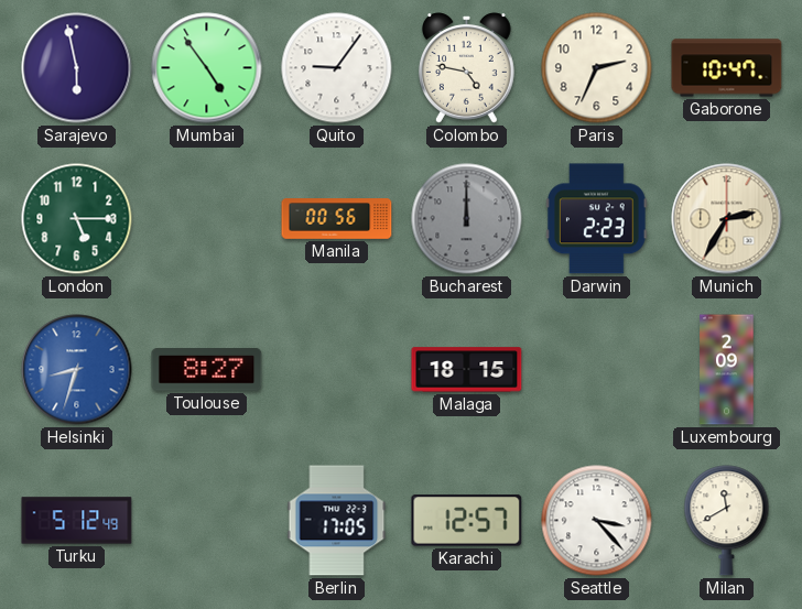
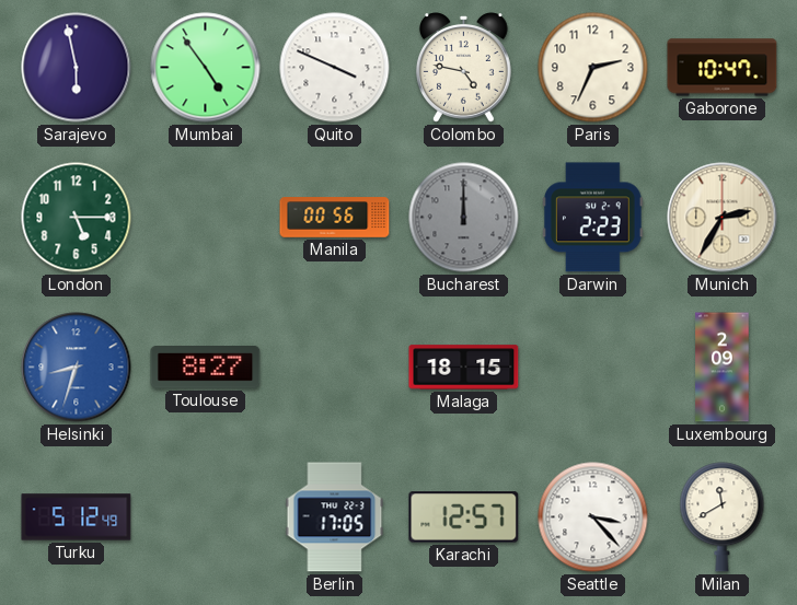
Quito: 9:06 -> 3:49 (335, 68)
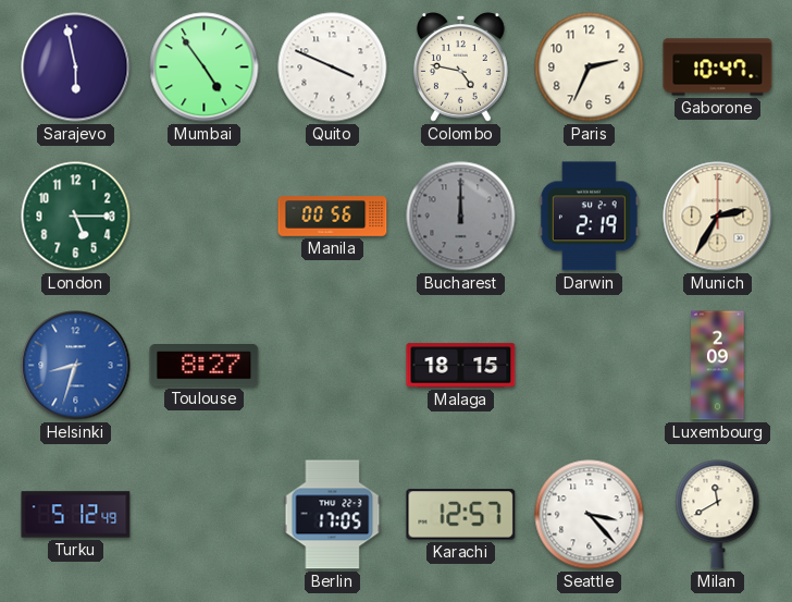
Darwin: 2:23 -> 2:19 (589, 217)
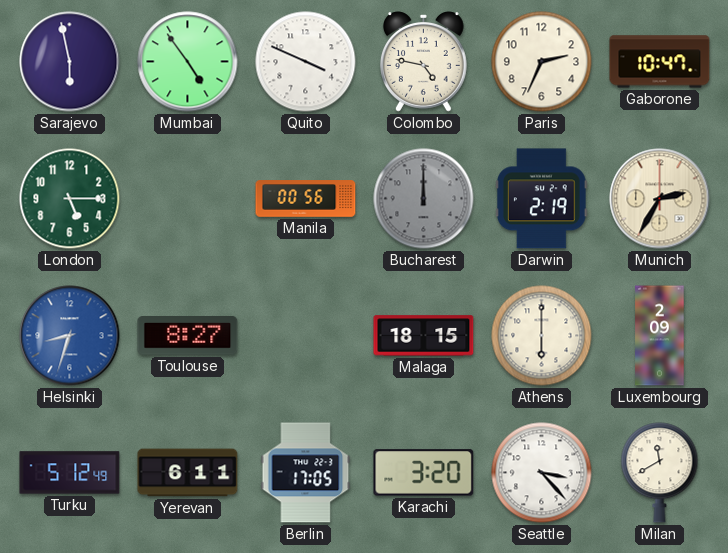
Athens: none -> 6:00 (542, 336)
Yerevan: none -> 6:11 (188, 473)
Karachi: 12:57 -> 3:20 (424, 473)
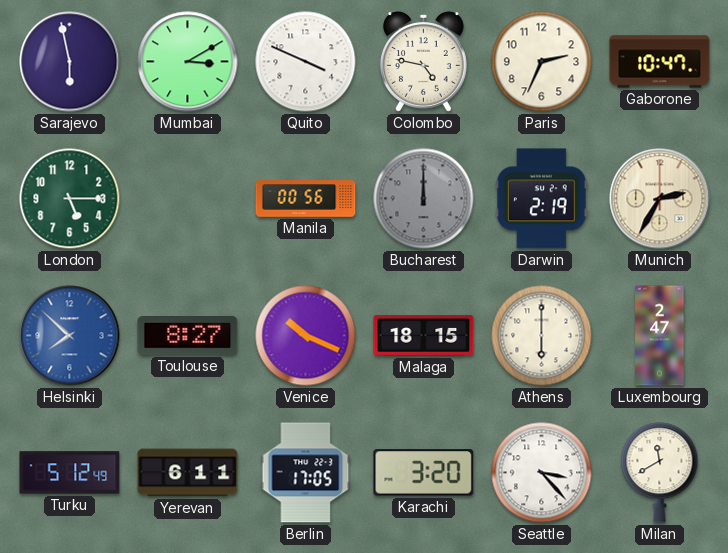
Mumbai: 4:54 -> 3:10 (188, 62)
Helsinki: 8:33 -> 7:52 (70, 336)
Venice: none -> 10:19 (306, 336)
Luxembourg: 2:09 -> 2:47 (660, 336)
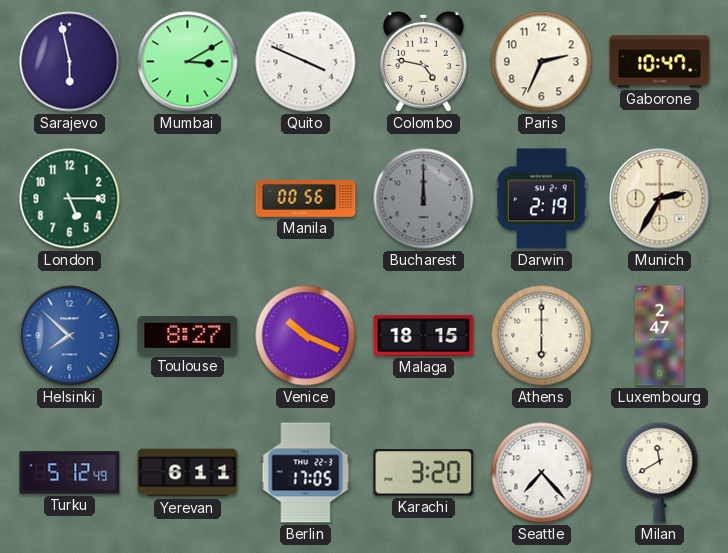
Seattle: 3:23 -> 7:23 (542, 473)
